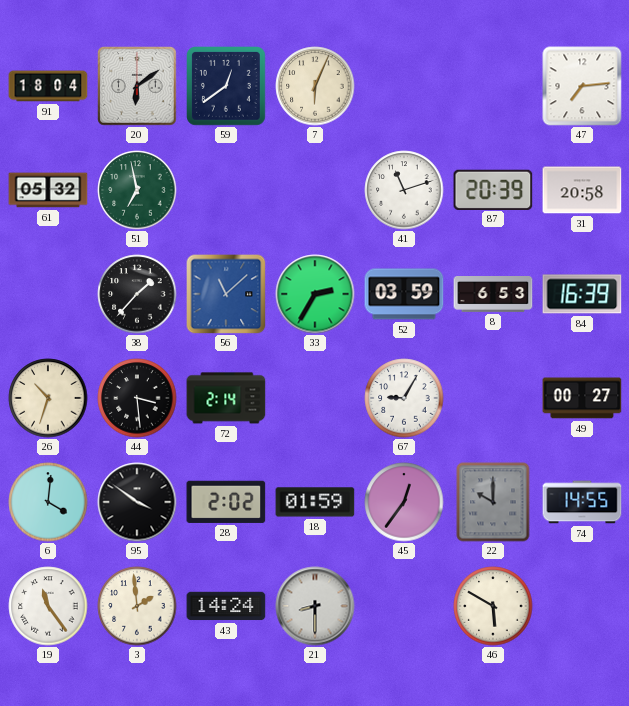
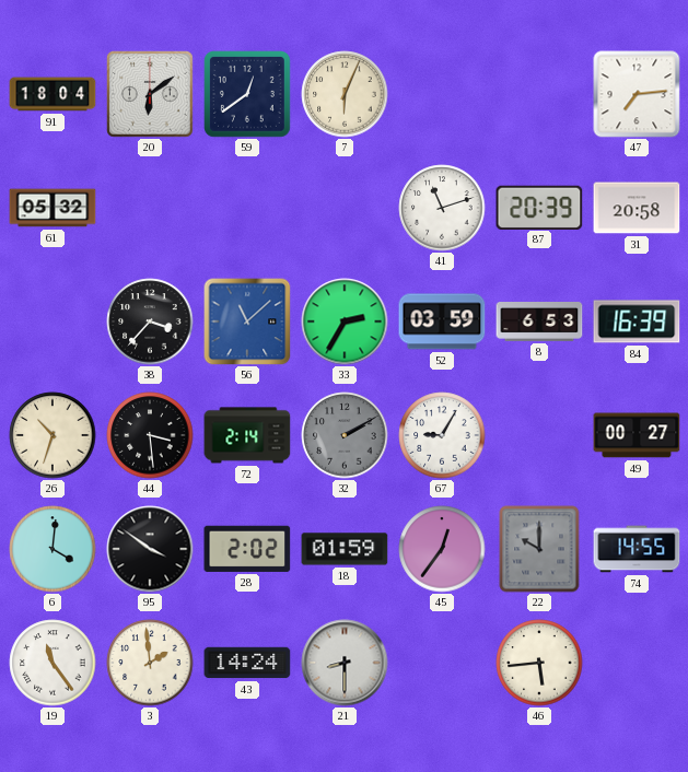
51: 6:58 -> none (137, 190)
38: 1:37 -> 3:37 (150, 321)
32: none -> 2:10 (345, 435)
46: 5:50 -> 5:44 (539, 663)
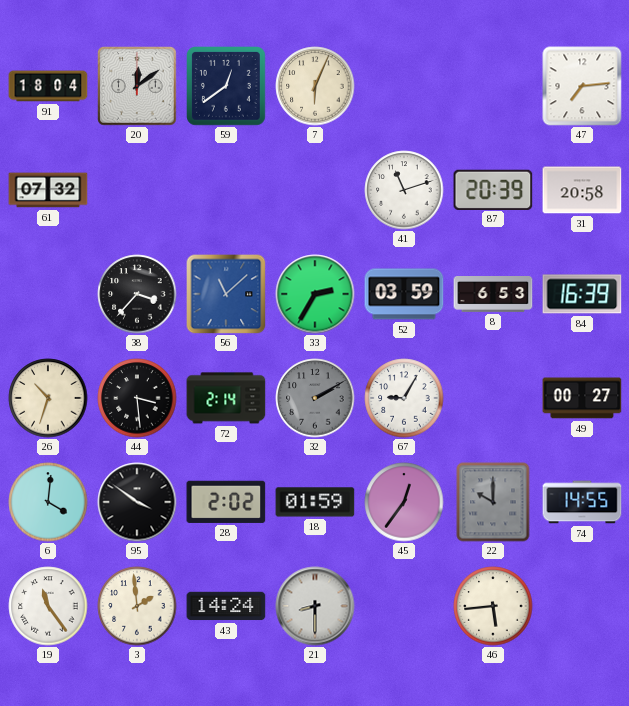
20: 6:09 -> 12:09 (137, 86)
61: 05:32 -> 07:32 (48, 190)
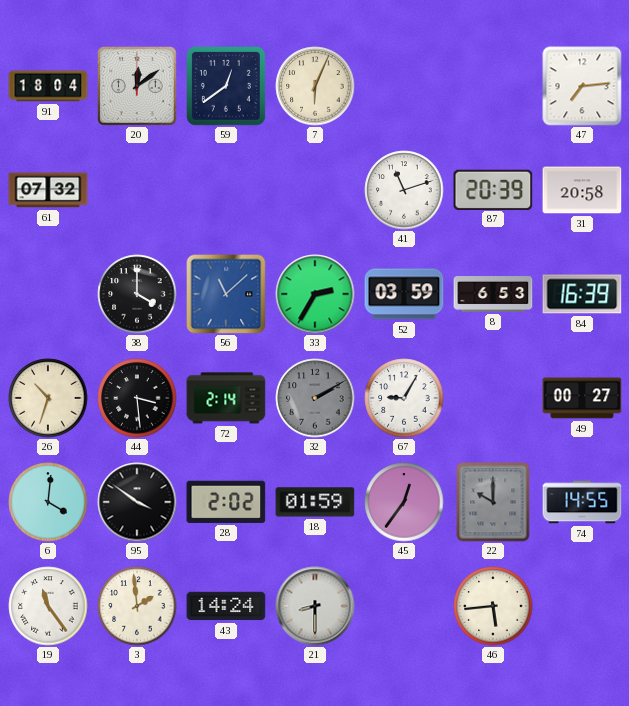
38: 3:37 -> 4:00 (137, 294)
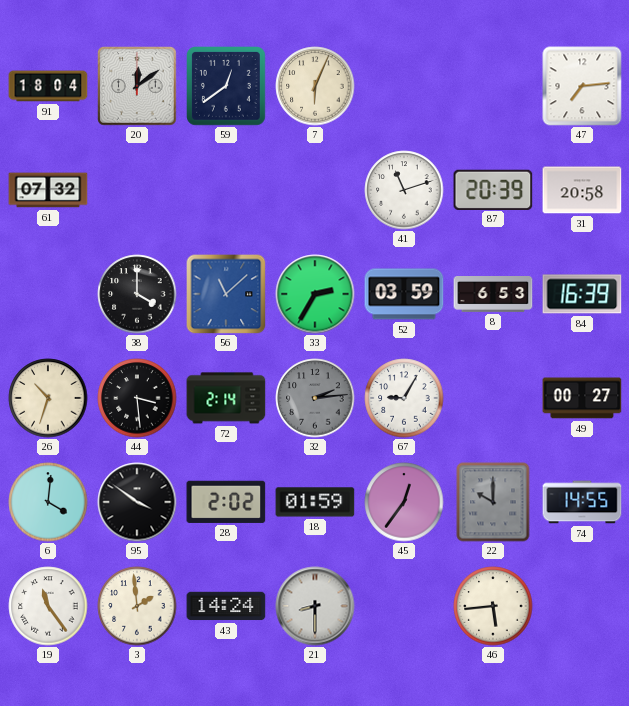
32: 2:10 -> 2:14 (315, 398)
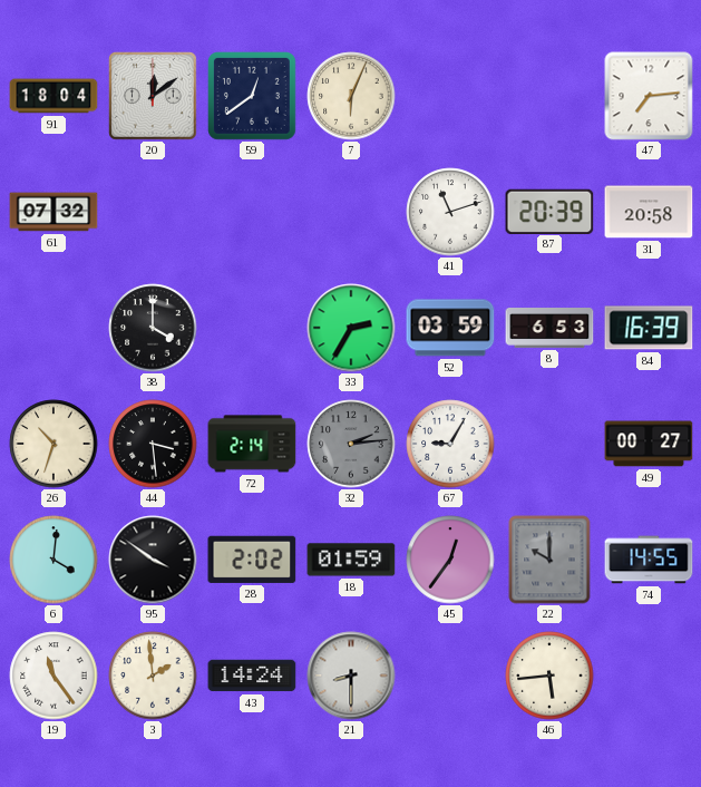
56: 11:08 -> none (226, 294)
